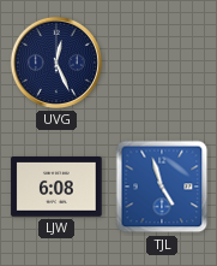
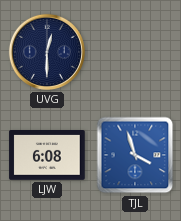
UVG: 12:26 -> 12:30 (47, 52)
TJL: 4:57 -> 3:57 (135, 155)
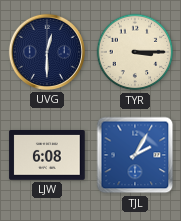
TYR: none -> 3:15 (135, 52)
TJL: 3:57 -> 2:05 (135, 155)
